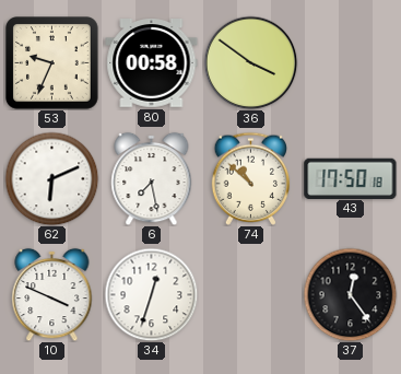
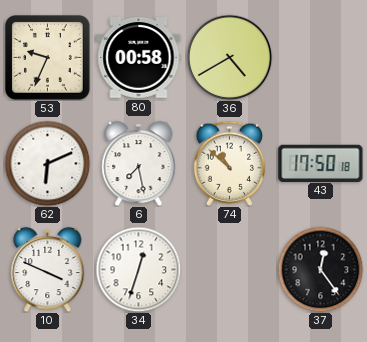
36: 3:51 -> 4:40 (229, 57)
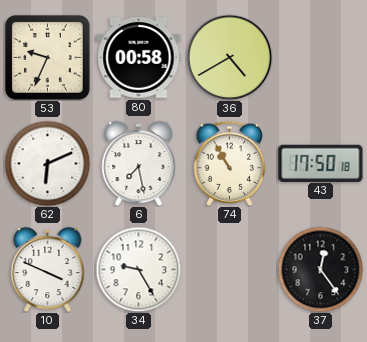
74: 10:52 -> 10:55 (230, 163)
34: 12:33 -> 9:25 (138, 269)
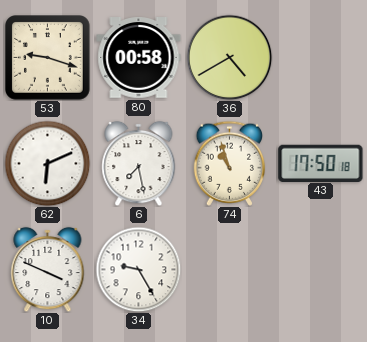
53: 9:34 -> 9:18 (48, 58)
74: 10:55 -> 10:57 (230, 163)
37: 12:24 -> none (320, 269)
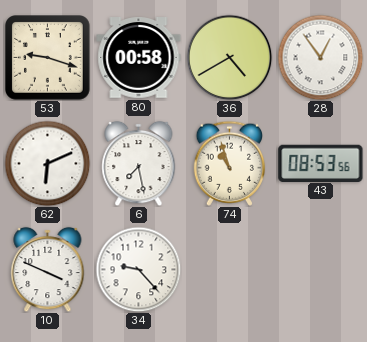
28: none -> 12:54 (320, 57)
43: 17:50 -> 08:53 (321, 163)
34: 9:25 -> 9:23 (138, 269)
